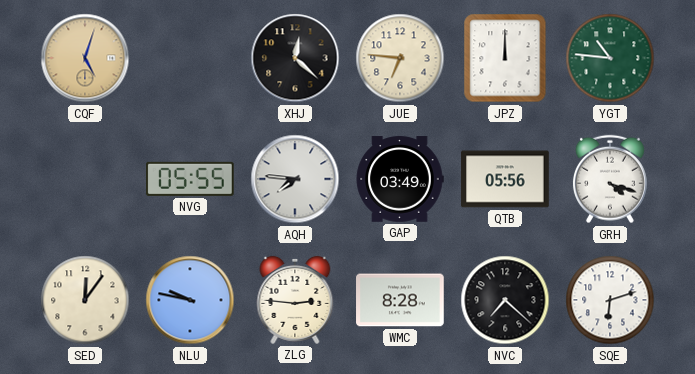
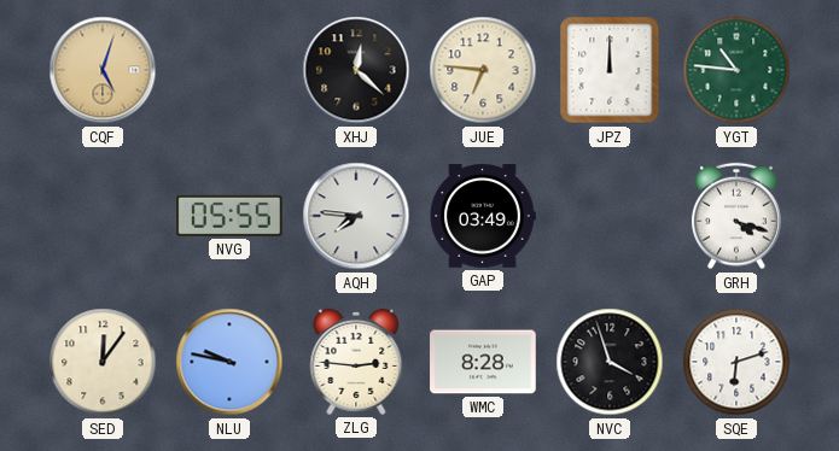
QTB: 05:56 -> none (505, 179)
NVC: 7:22 -> 3:57 (610, 362)
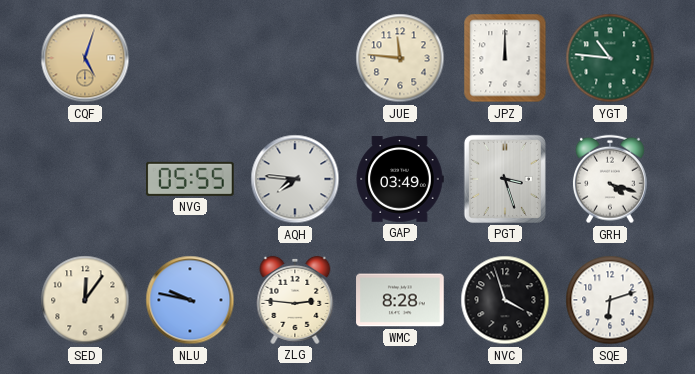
XHJ: 12:22 -> none (356, 70)
JUE: 6:46 -> 11:46 (400, 58)
PGT: none -> 3:27 (505, 179)
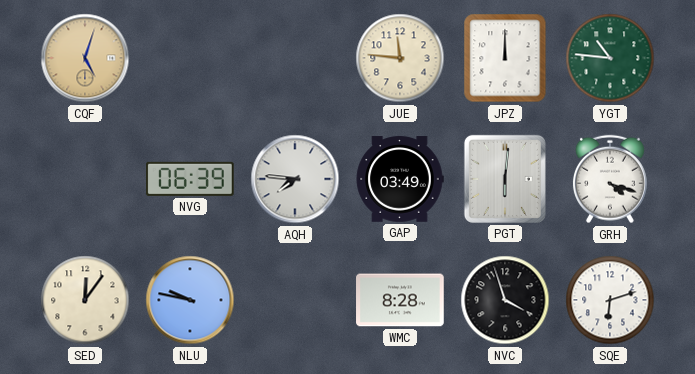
NVG: 05:55 -> 06:39 (191, 179)
PGT: 3:27 -> 6:01 (505, 179)
ZLG: 2:46 -> none (295, 300)
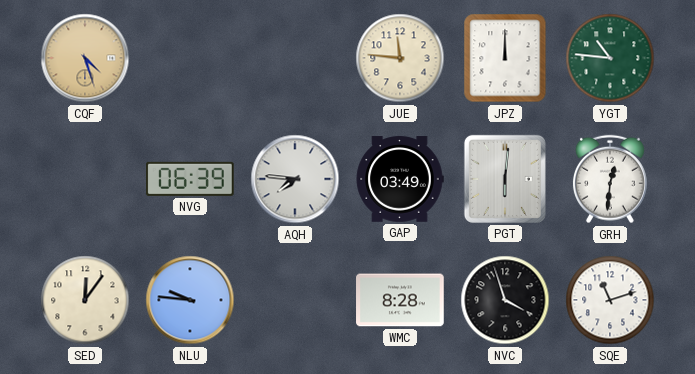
CQF: 5:03 -> 4:27 (85, 58)
GRH: 4:18 -> 12:31 (610, 179)
NLU: 9:47 -> 9:46 (190, 300)
SQE: 6:12 -> 11:12 (610, 300)
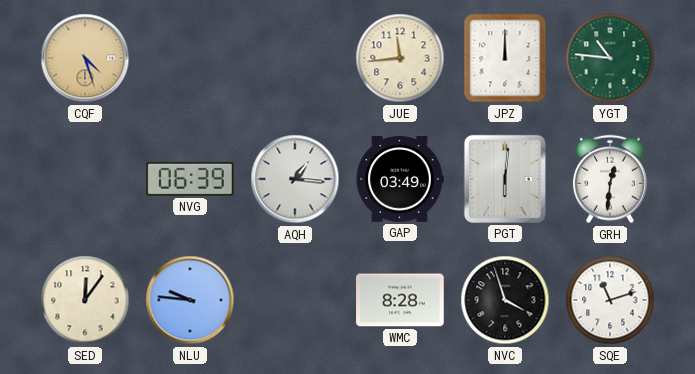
JUE: 11:46 -> 11:44 (400, 58)
AQH: 7:46 -> 1:16 (295, 179)
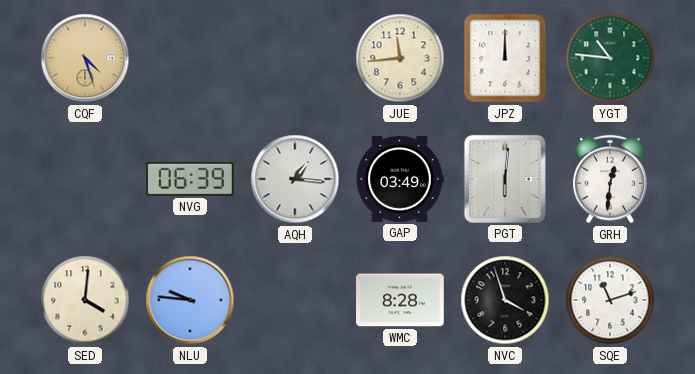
SED: 12:06 -> 4:01 (85, 300)
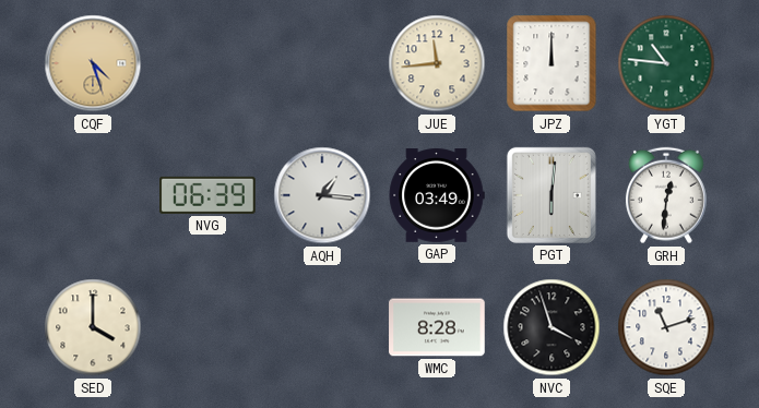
SED: 4:01 -> 4:00 (93, 327)
NLU: 9:46 -> none (190, 300)
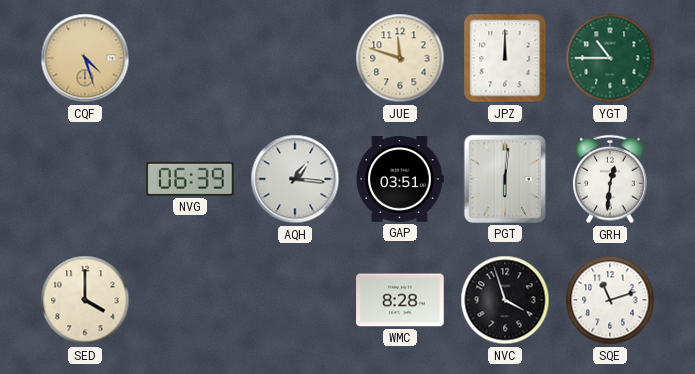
JUE: 11:44 -> 11:48 (400, 58)
YGT: 10:46 -> 10:45 (610, 58)
GAP: 03:49 -> 03:51 (400, 179)
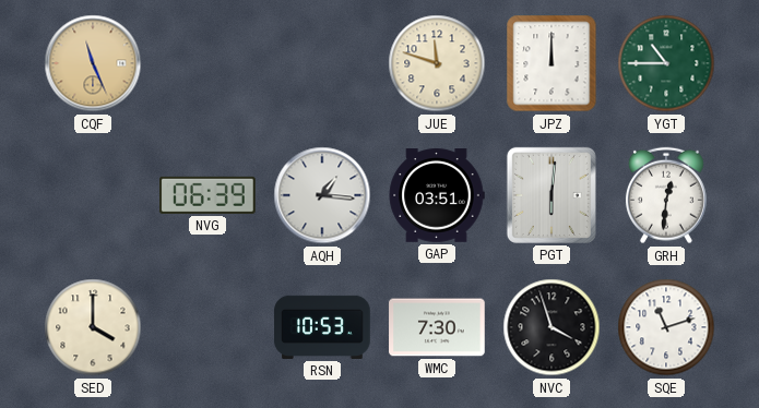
CQF: 4:27 -> 11:26 (93, 63)
RSN: none -> 10:53 (322, 327)
WMC: 8:28 -> 7:30 (437, 327)
